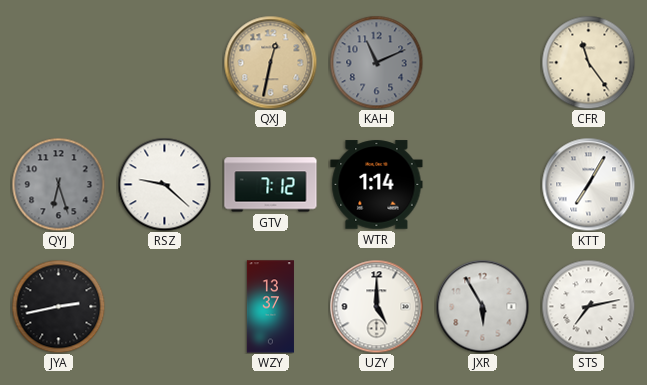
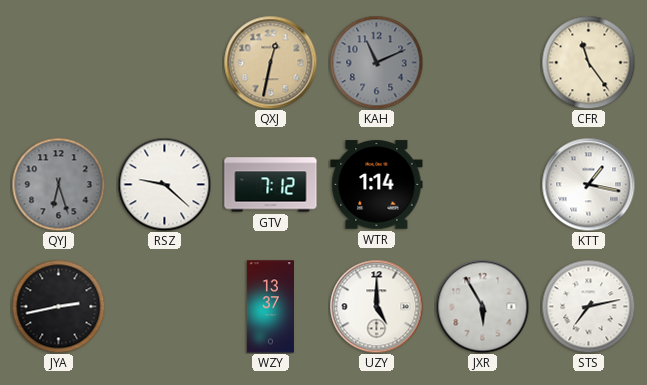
KTT: 7:05 -> 1:17 (588, 184)
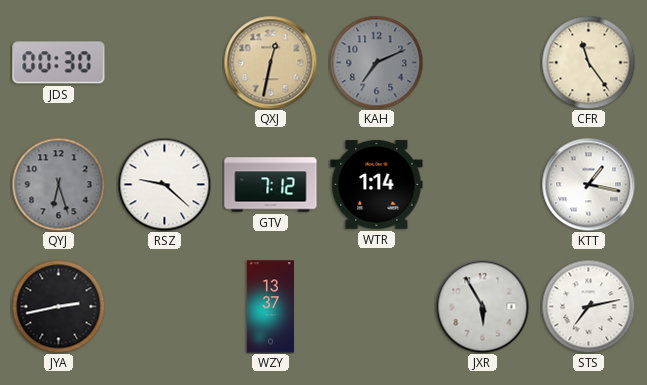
JDS: none -> 00:30 (59, 63)
KAH: 11:11 -> 7:11 (376, 62)
UZY: 5:00 -> none (376, 306)
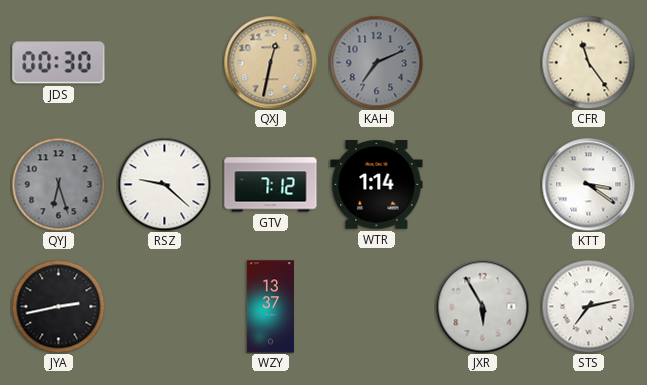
KTT: 1:17 -> 3:21 (588, 184)
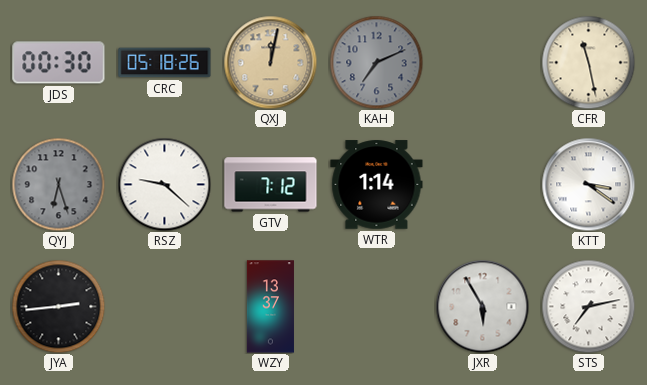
CRC: none -> 05:18 (165, 63)
QXJ: 12:32 -> 12:02 (270, 62)
CFR: 11:24 -> 11:28 (588, 62)
JYA: 2:43 -> 2:44 (58, 306)
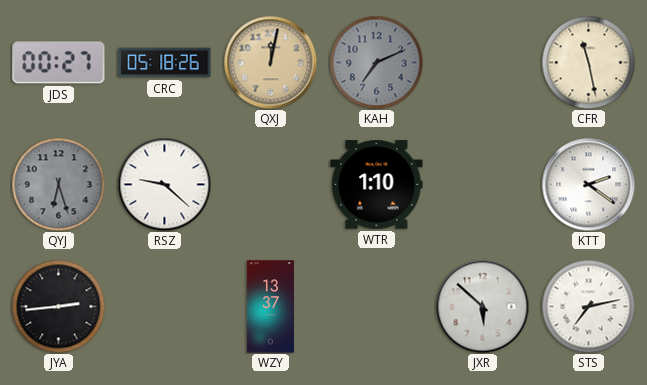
JDS: 00:30 -> 00:27 (59, 63)
GTV: 7:12 -> none (271, 185)
WTR: 1:14 -> 1:10 (377, 185)
KTT: 3:21 -> 2:21 (588, 184)
JXR: 5:55 -> 5:52 (482, 306)
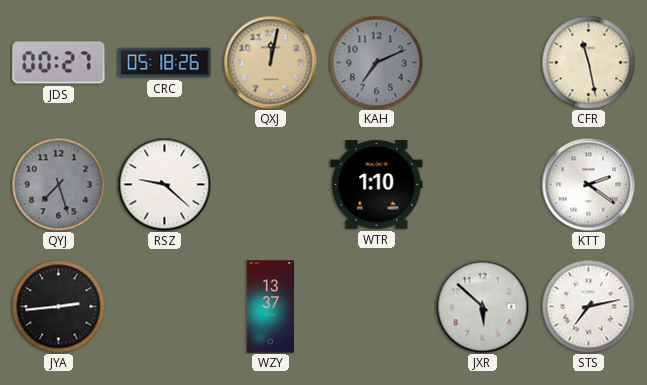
QYJ: 6:27 -> 7:27 (58, 184)
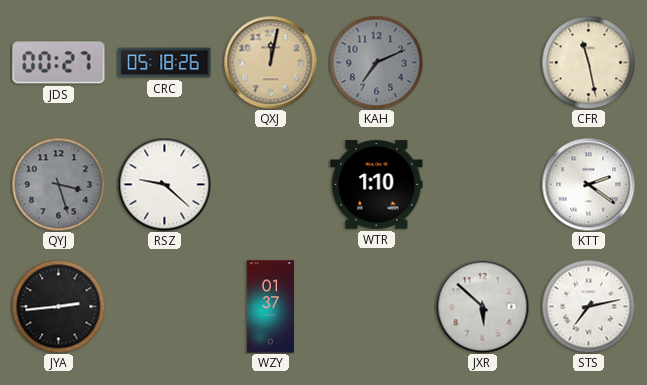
QYJ: 7:27 -> 3:27 (58, 184)
WZY: 13:37 -> 01:37 (270, 307)
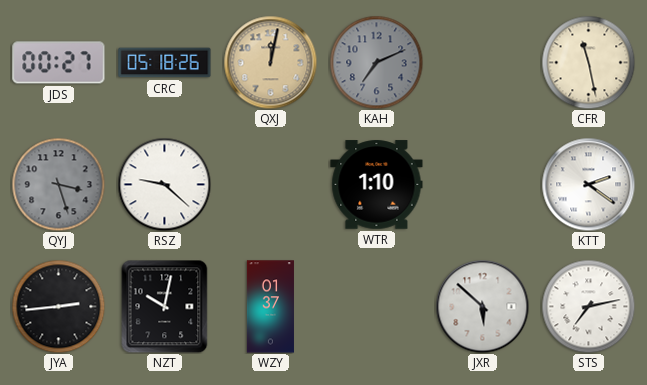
NZT: none -> 10:02 (165, 306)
